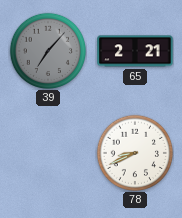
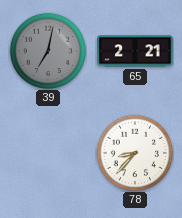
39: 7:07 -> 7:02 (48, 51)
78: 8:41 -> 8:37 (135, 153)
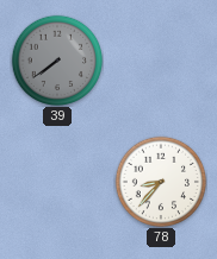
39: 7:02 -> 7:39 (57, 61)
65: 2:21 -> none (135, 51)
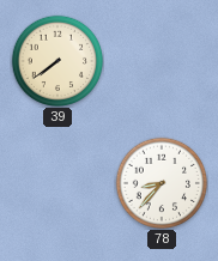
39 dial: grey -> cream (57, 61)
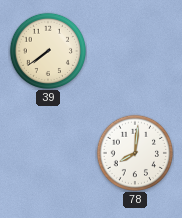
78: 8:37 -> 8:01 (135, 153)
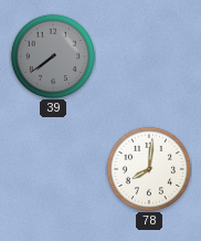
39 dial: cream -> grey (53, 56)
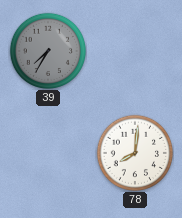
39: 7:39 -> 7:35 (48, 51)
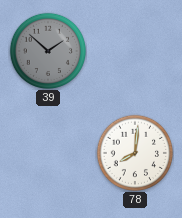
39: 7:35 -> 1:52 (48, 51)
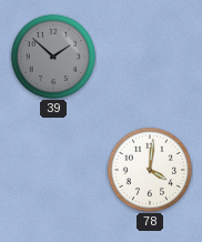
78: 8:01 -> 4:01 (150, 170)
